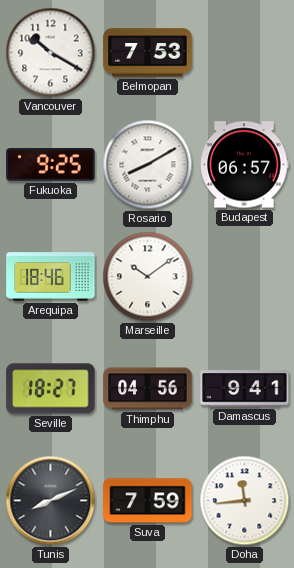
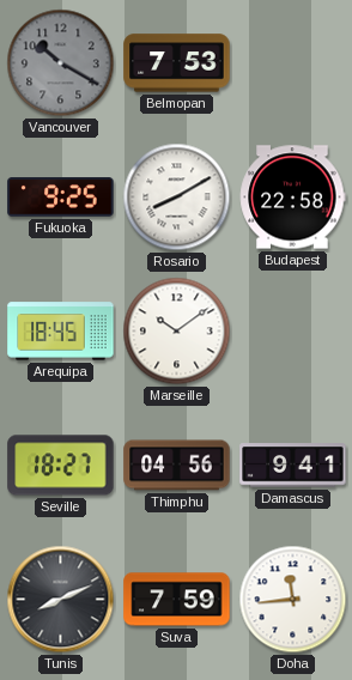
Vancouver dial: white -> grey (61, 63)
Budapest: 06:57 -> 22:58 (293, 198)
Arequipa: 18:46 -> 18:45 (61, 332)
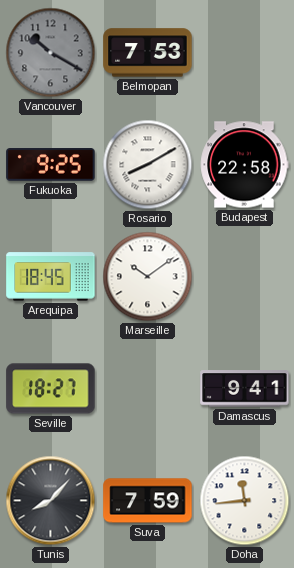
Thimphu: 04:56 -> none (177, 466)
Tunis: 8:11 -> 8:07 (51, 501)
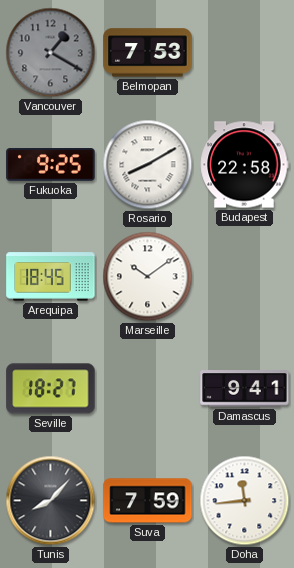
Vancouver: 10:20 -> 1:20 (51, 53)
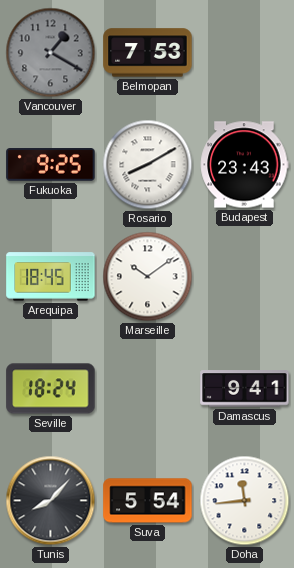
Budapest: 22:58 -> 23:43 (245, 165)
Seville: 18:27 -> 18:24 (51, 389)
Suva: 7:59 -> 5:54 (148, 501)
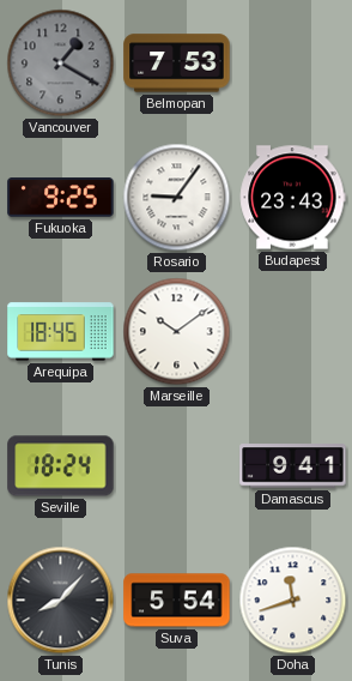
Rosario: 8:10 -> 9:06 (177, 198)
Doha: 11:44 -> 11:42 (293, 601)
